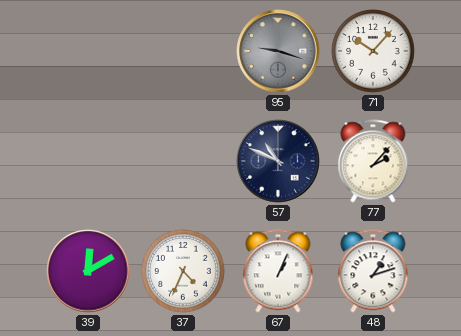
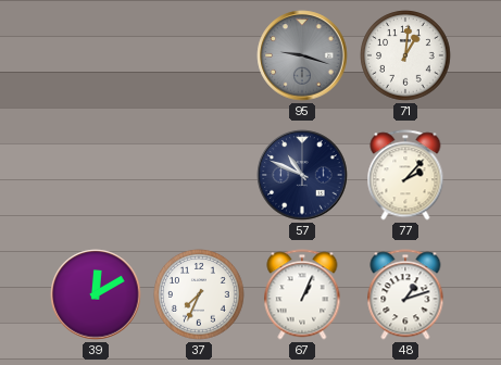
71: 10:07 -> 1:01 (405, 55)
37: 4:34 -> 7:34 (199, 294)
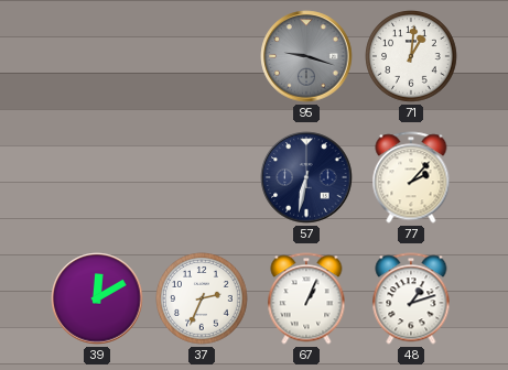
57: 10:49 -> 6:32 (306, 177)
37: 7:34 -> 2:34 (202, 298)
